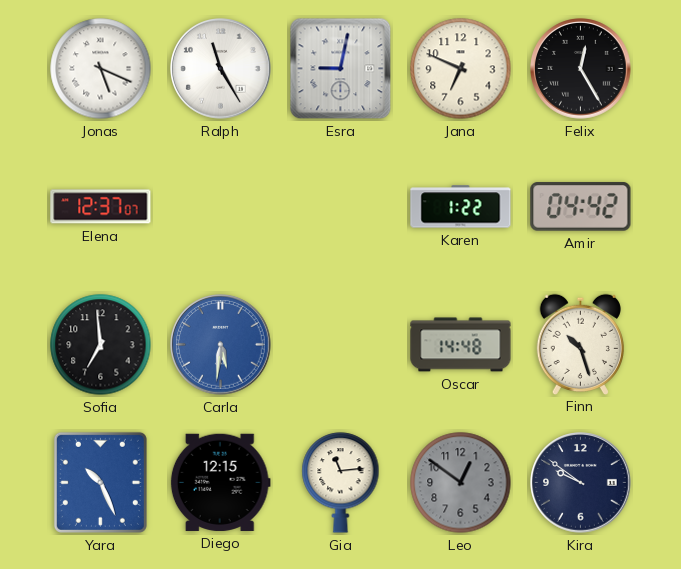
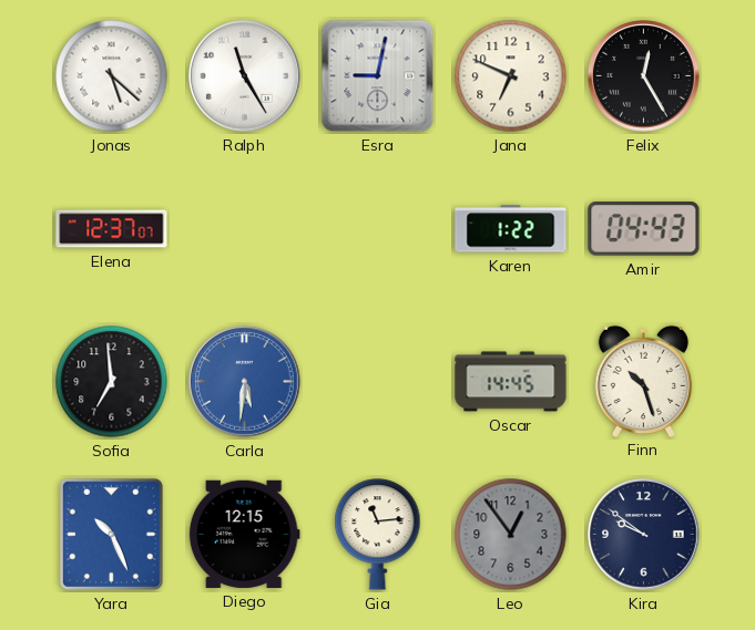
Jonas: 5:19 -> 5:22 (112, 76)
Amir: 04:42 -> 04:43 (644, 229)
Oscar: 14:48 -> 14:45 (511, 382)
Leo: 12:51 -> 12:54 (511, 535)
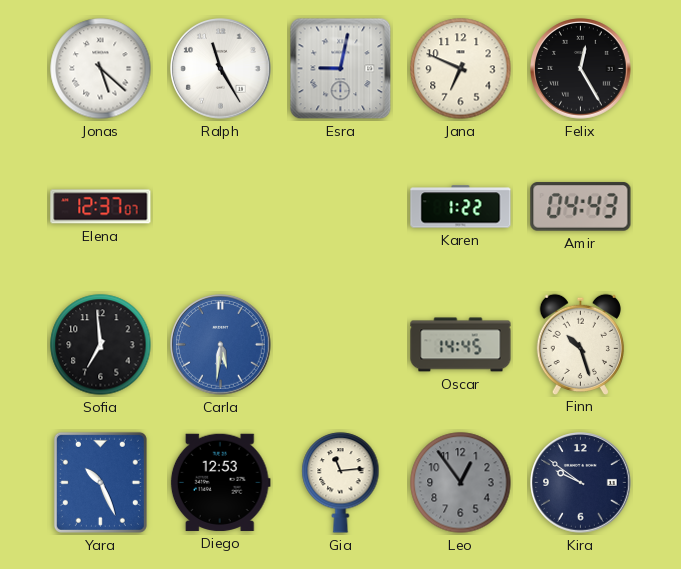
Diego: 12:15 -> 12:53 (220, 482)
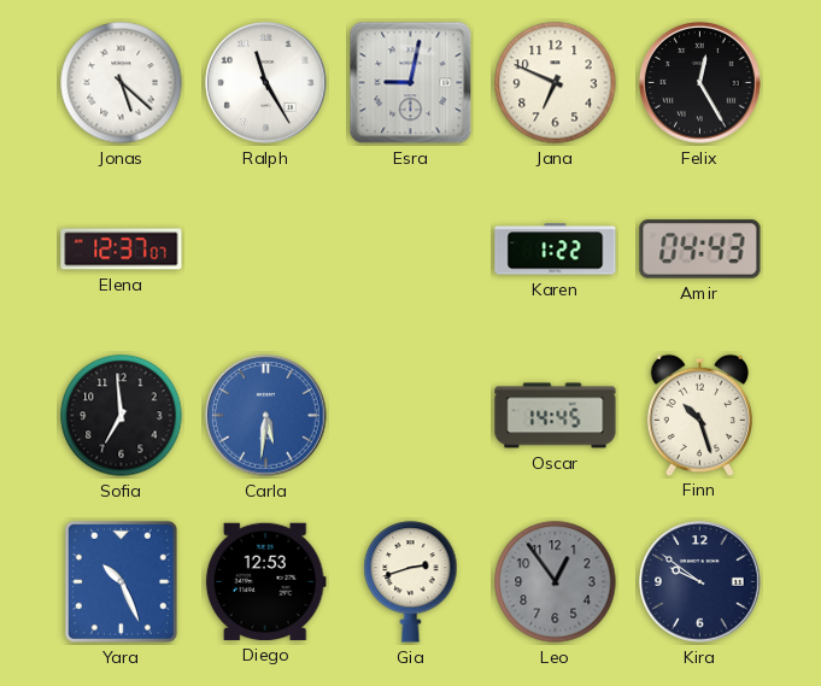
Gia: 11:14 -> 2:42 (411, 582)
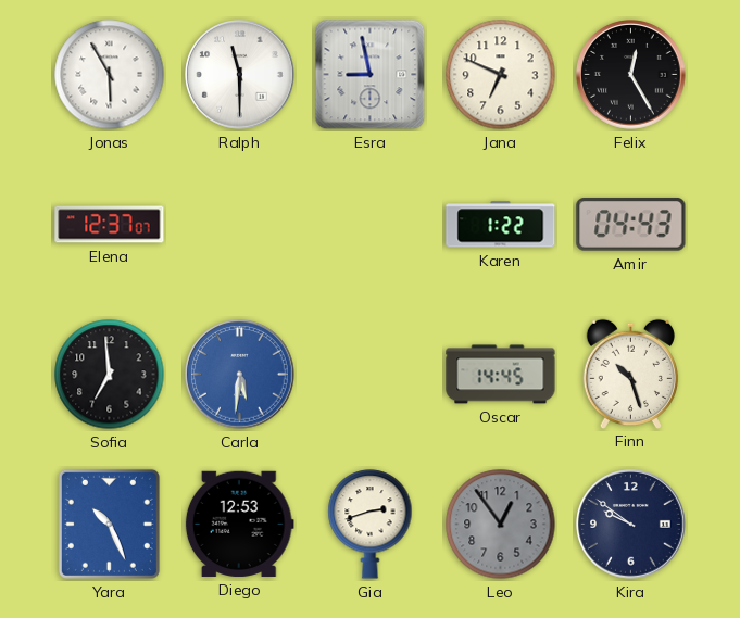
Jonas: 5:22 -> 5:55 (110, 75)
Ralph: 11:25 -> 11:30 (240, 75)
Esra: 9:02 -> 8:58 (371, 75)
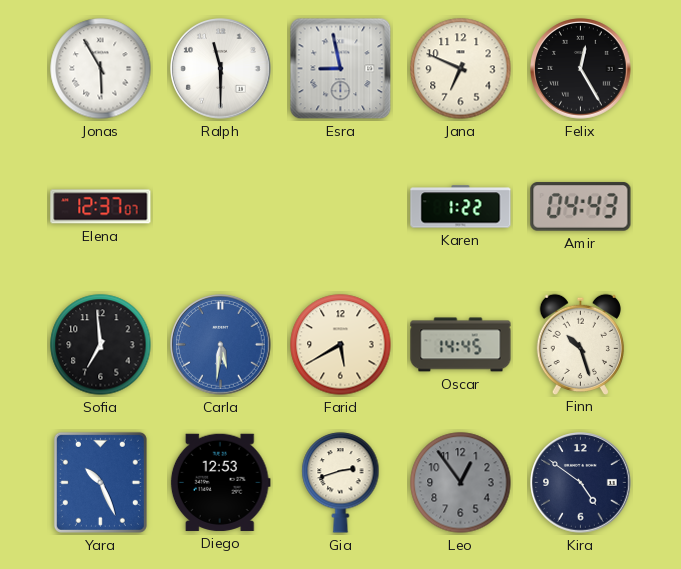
Farid: none -> 5:40 (341, 345)
Kira: 9:51 -> 4:51 (581, 483)
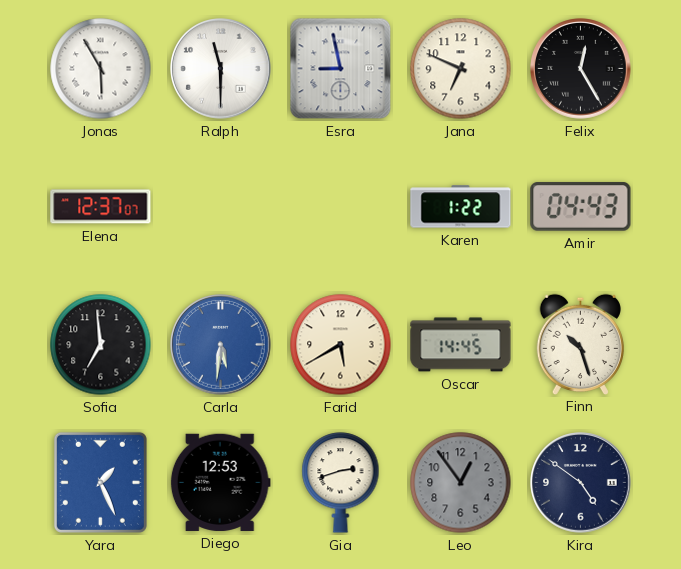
Yara: 10:26 -> 1:26 (100, 482)
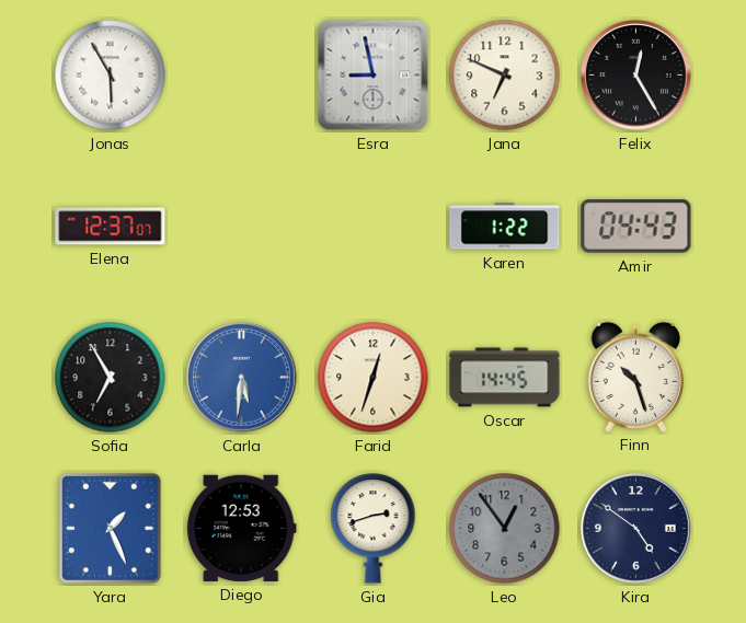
Ralph: 11:30 -> none (221, 69)
Sofia: 6:59 -> 6:55 (111, 378)
Farid: 5:40 -> 12:33 (374, 378)
